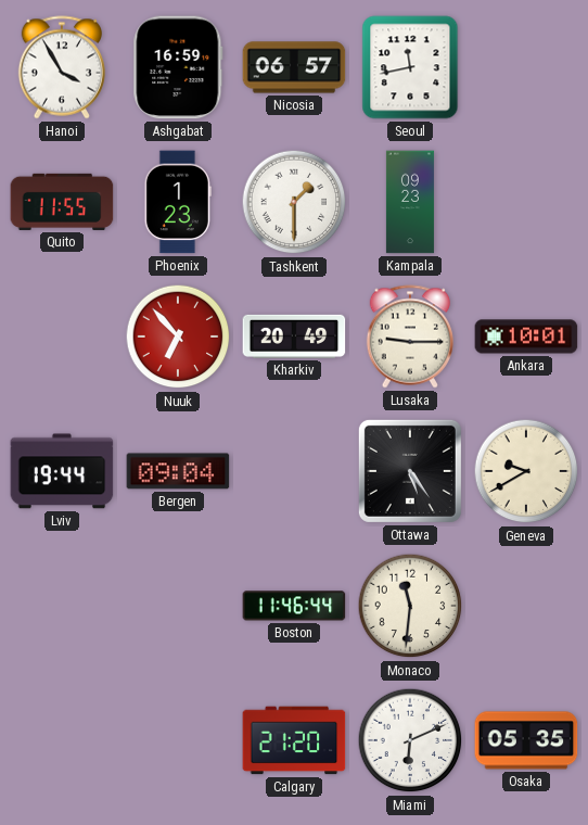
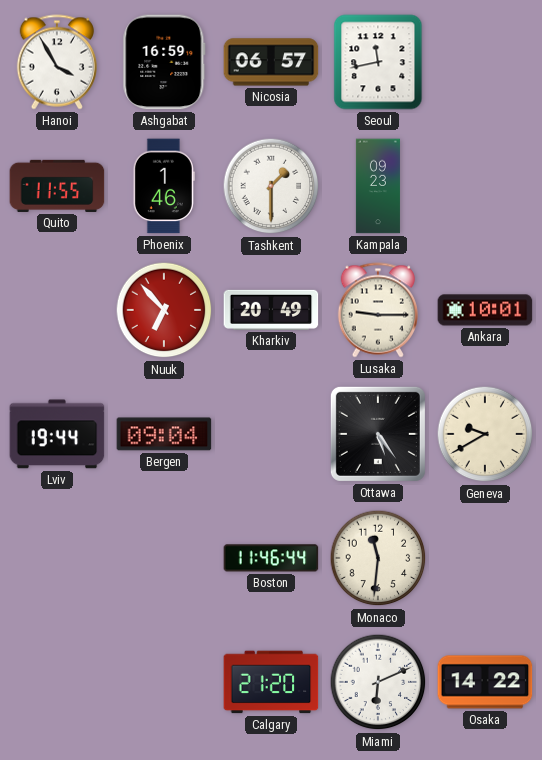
Phoenix: 1:23 -> 1:46 (164, 186)
Osaka: 05:35 -> 14:22 (485, 682)
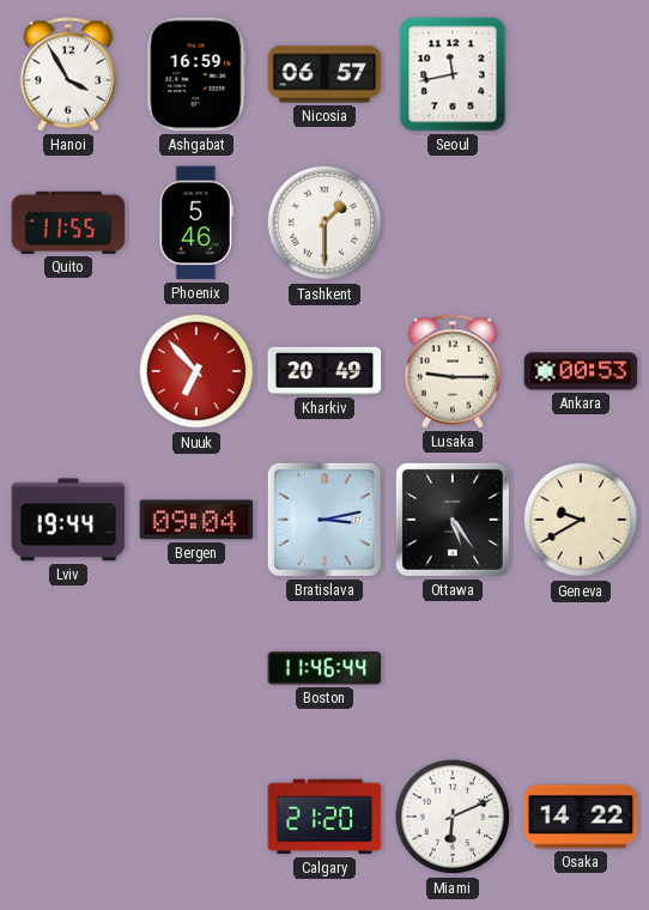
Phoenix: 1:46 -> 5:46 (196, 223)
Kampala: 09:23 -> none (378, 186)
Ankara: 10:01 -> 00:53 (581, 371)
Bratislava: none -> 3:13 (324, 520)
Monaco: 11:31 -> none (378, 558)
